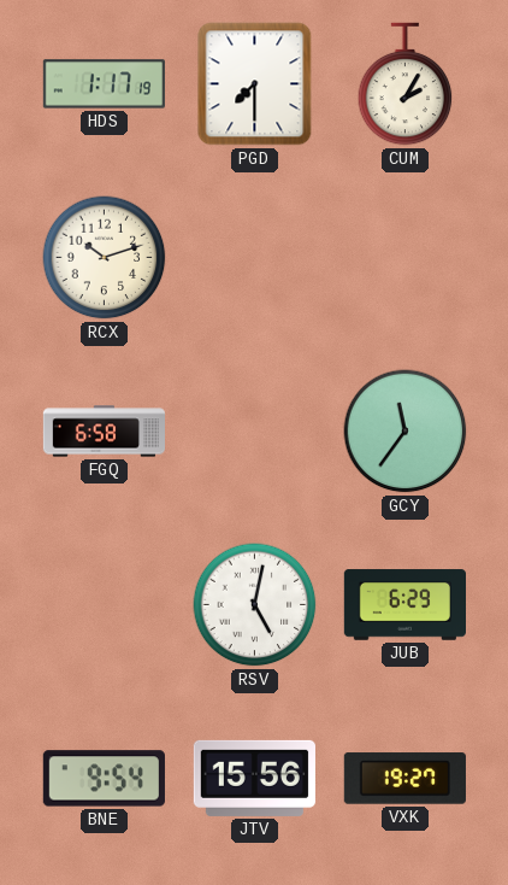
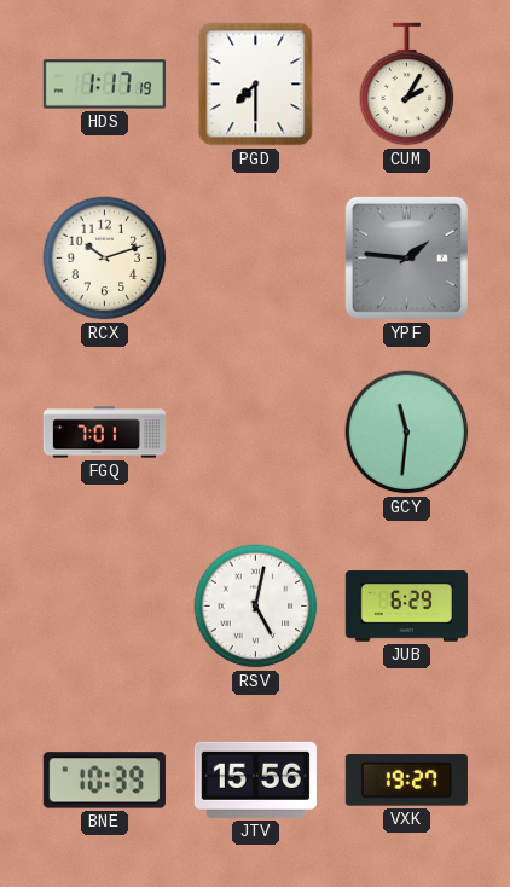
YPF: none -> 1:46 (406, 257)
FGQ: 6:58 -> 7:01 (104, 433)
GCY: 11:36 -> 11:31 (407, 433)
BNE: 9:54 -> 10:39 (104, 781)
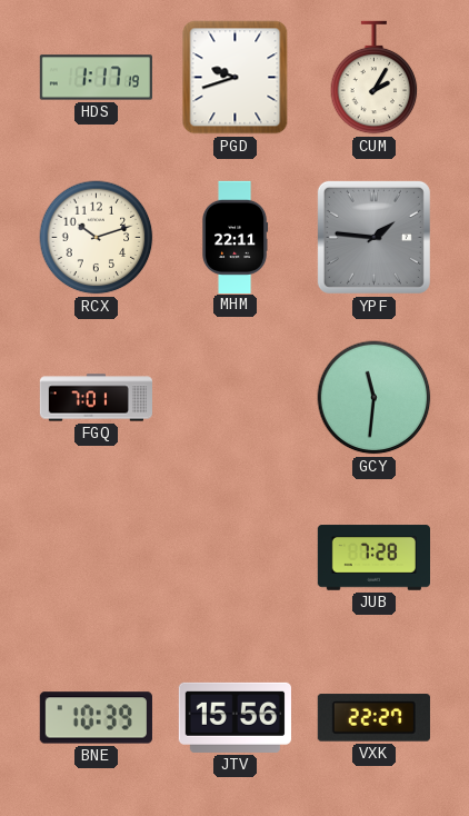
PGD: 7:30 -> 9:42 (236, 78)
MHM: none -> 22:11 (236, 237)
RSV: 5:02 -> none (256, 607)
JUB: 6:29 -> 7:28 (373, 558)
VXK: 19:27 -> 22:27 (373, 718)
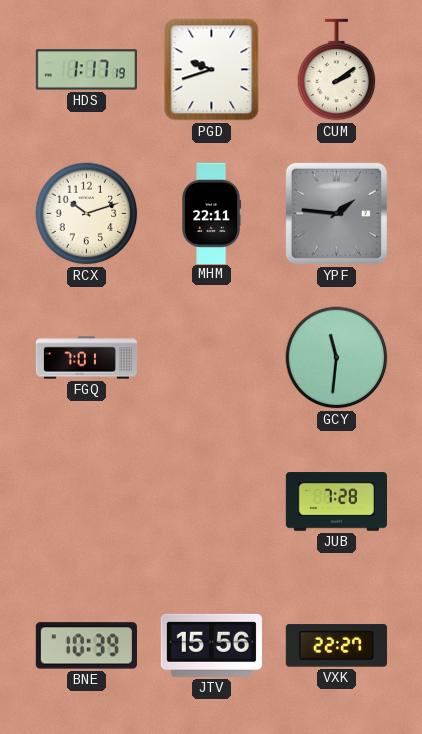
CUM: 2:05 -> 2:09 (337, 70)
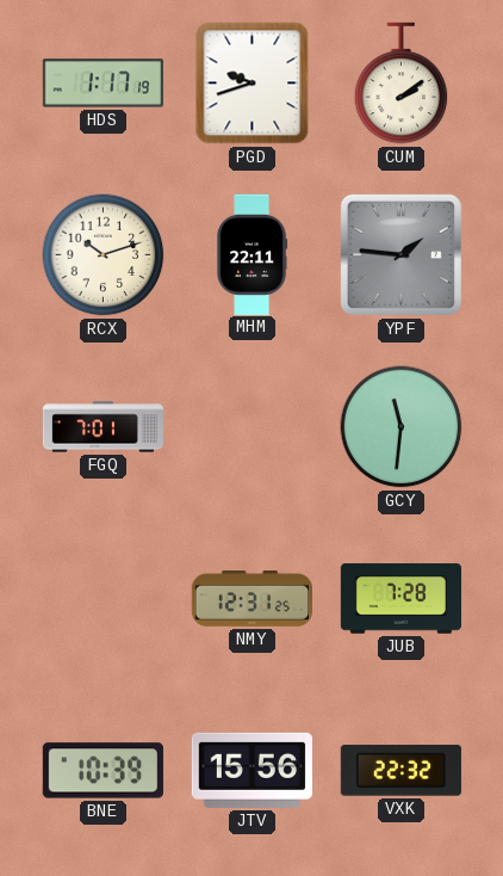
NMY: none -> 12:31 (251, 599)
VXK: 22:27 -> 22:32 (400, 771)
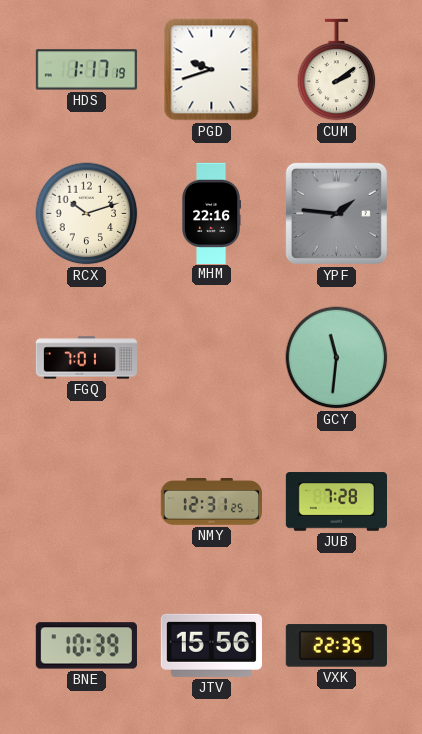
MHM: 22:11 -> 22:16 (212, 213)
VXK: 22:32 -> 22:35 (336, 646)
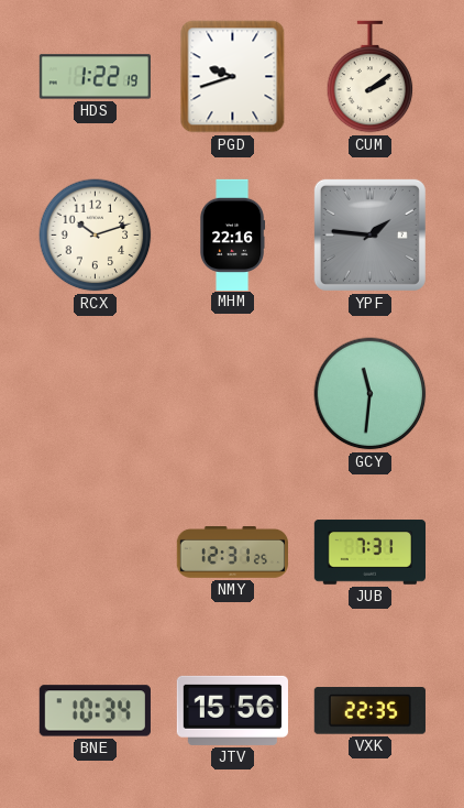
HDS: 1:17 -> 1:22 (95, 77)
FGQ: 7:01 -> none (86, 358)
JUB: 7:28 -> 7:31 (369, 553)
BNE: 10:39 -> 10:34 (95, 711)
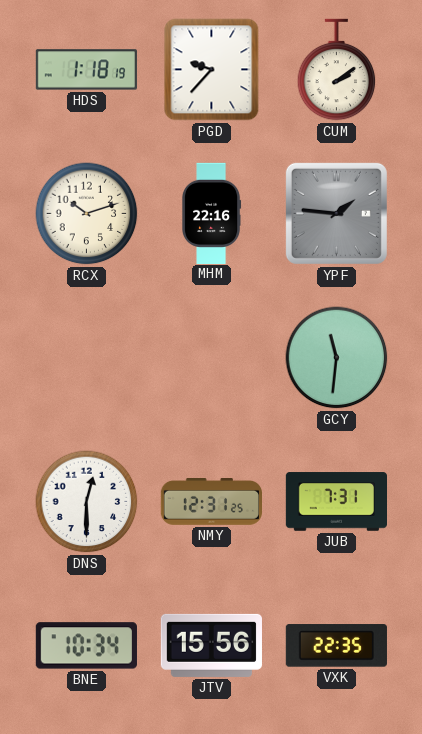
HDS: 1:22 -> 1:18 (86, 70)
PGD: 9:42 -> 9:37 (212, 70)
DNS: none -> 12:30 (87, 502)
